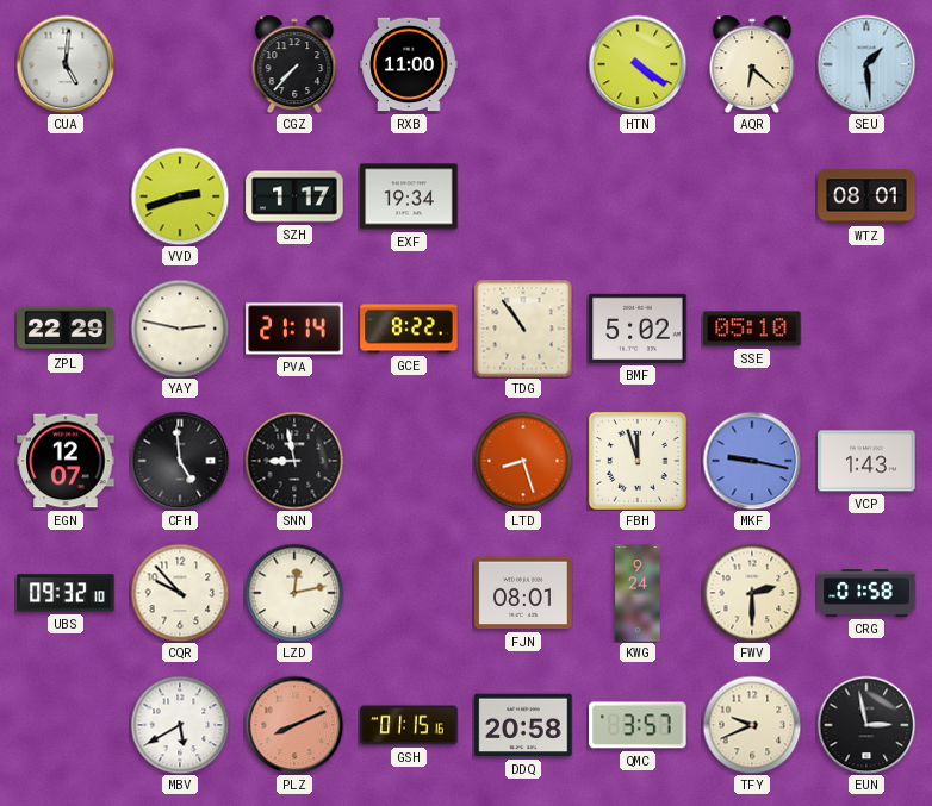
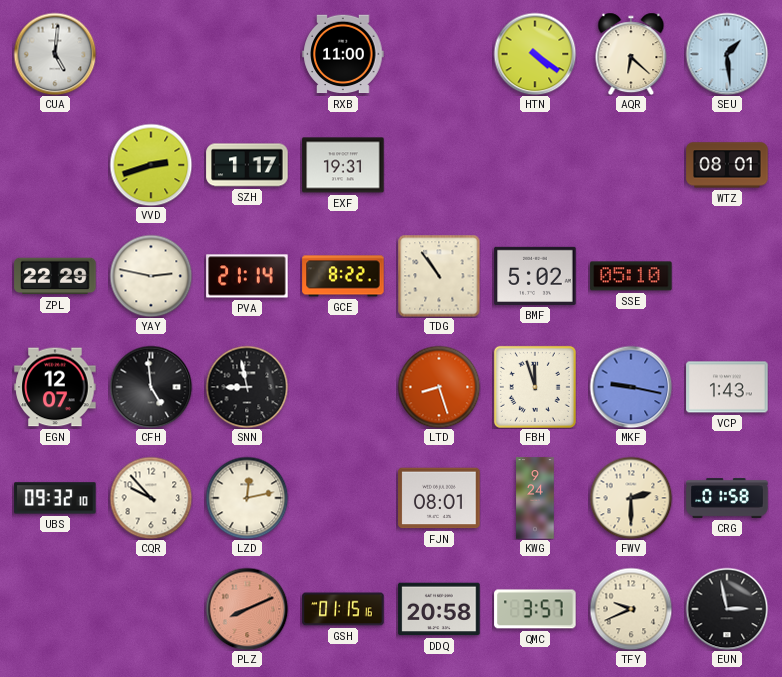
CGZ: 7:37 -> none (294, 64)
EXF: 19:34 -> 19:31 (343, 165)
MBV: 5:40 -> none (180, 725)
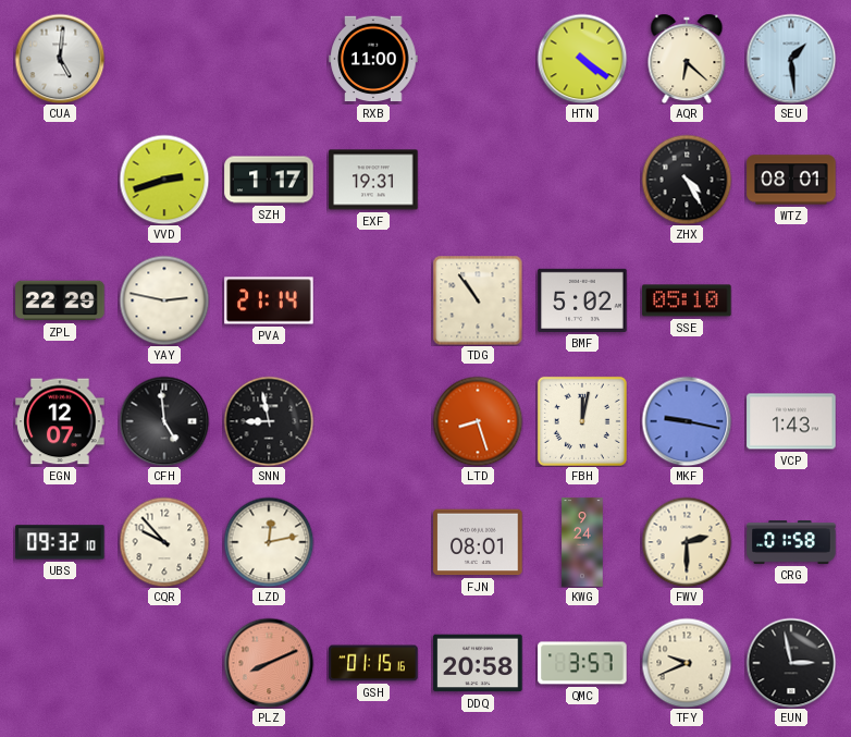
ZHX: none -> 4:25 (687, 180)
GCE: 8:22 -> none (343, 276)
FBH: 11:57 -> 12:02 (582, 421)
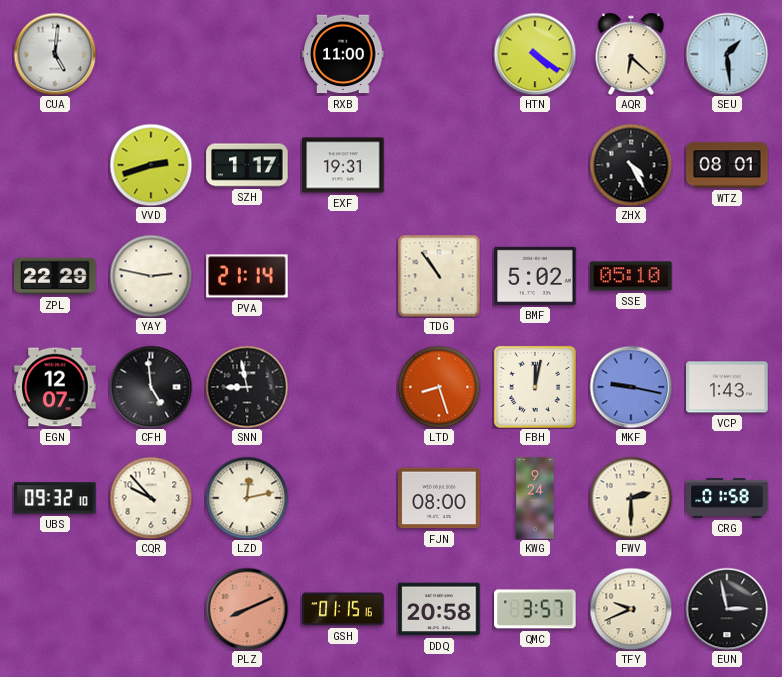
FJN: 08:01 -> 08:00 (439, 498)
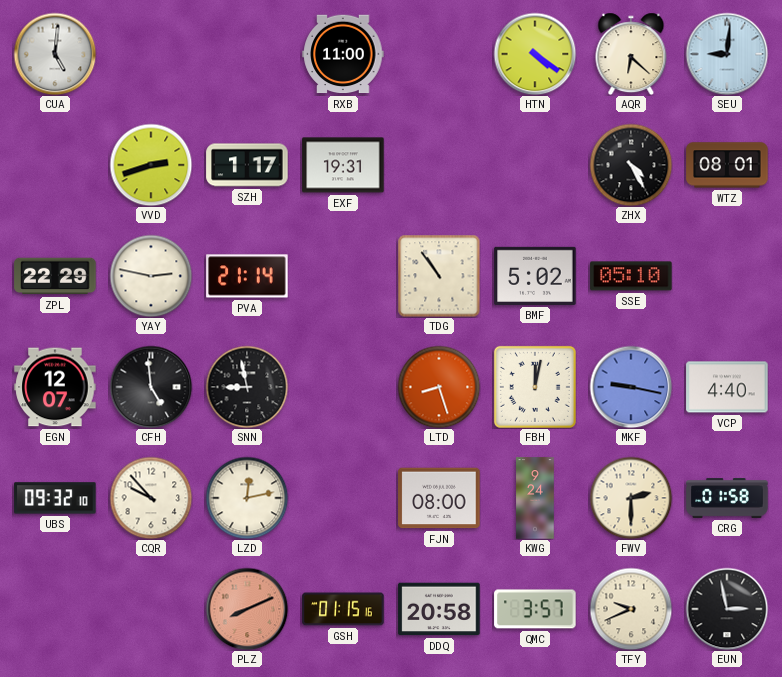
SEU: 1:29 -> 9:01 (727, 54)
VCP: 1:43 -> 4:40 (727, 387)
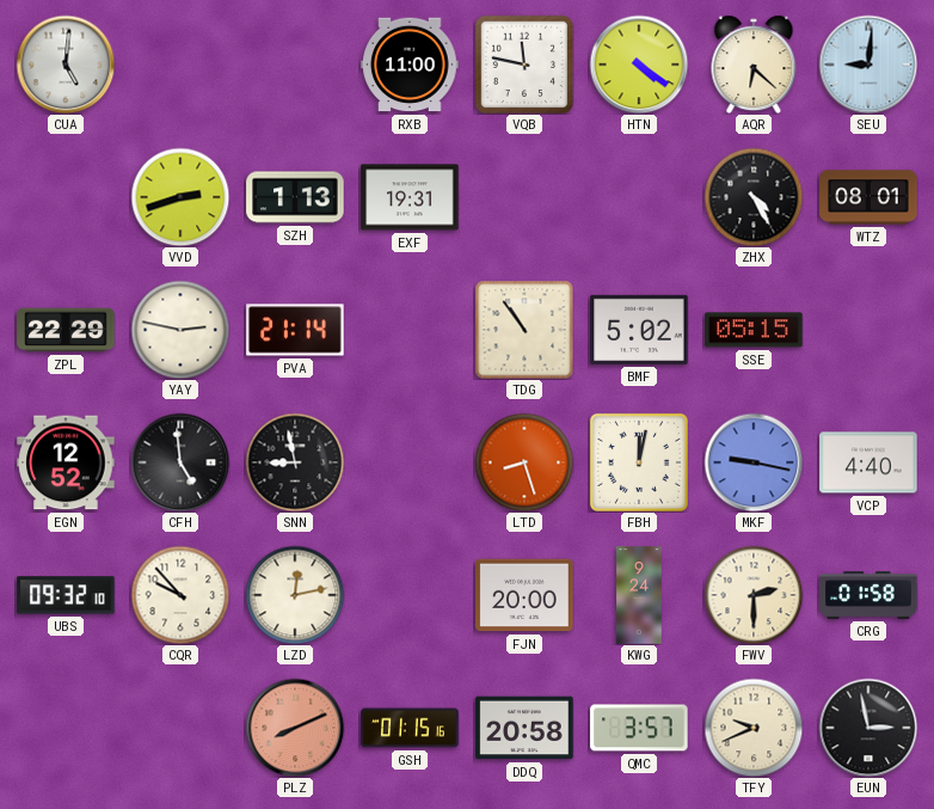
VQB: none -> 11:47 (523, 63)
SZH: 1:17 -> 1:13 (295, 197)
SSE: 05:10 -> 05:15 (754, 330)
EGN: 12:07 -> 12:52 (66, 462)
FJN: 08:00 -> 20:00 (524, 595)
